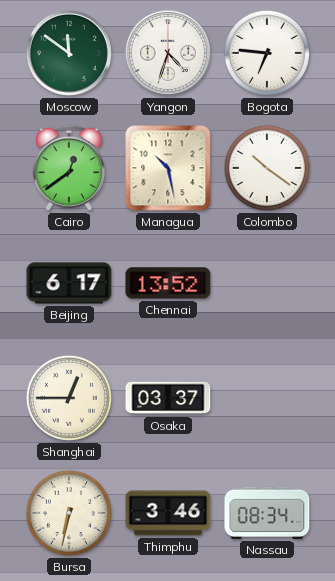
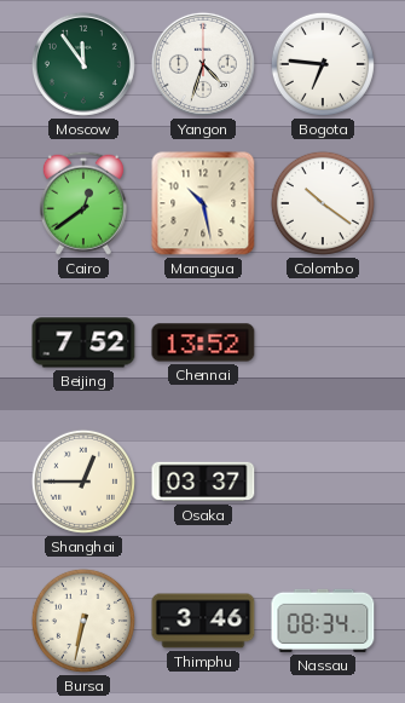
Moscow: 11:51 -> 11:54 (83, 64)
Beijing: 6:17 -> 7:52 (83, 342)
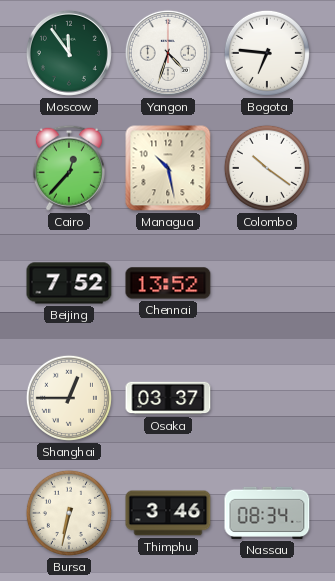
Cairo: 12:39 -> 12:37 (69, 168)
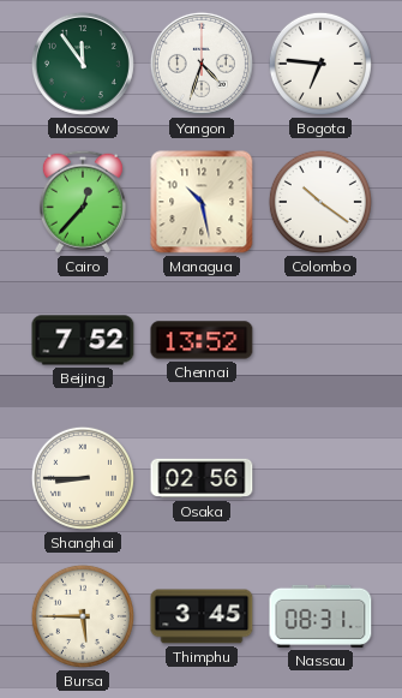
Shanghai: 12:45 -> 8:45 (83, 478)
Osaka: 03:37 -> 02:56 (202, 478)
Bursa: 6:32 -> 5:45 (83, 616)
Thimphu: 3:46 -> 3:45 (202, 616)
Nassau: 08:34 -> 08:31 (320, 616)
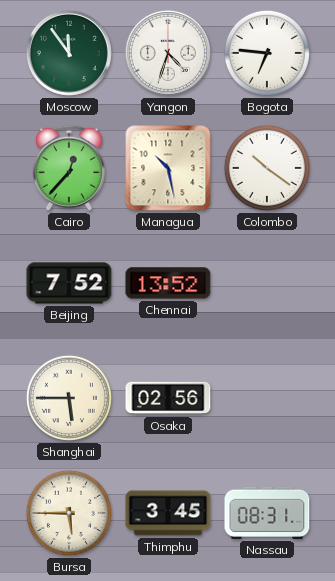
Shanghai: 8:45 -> 5:45 (69, 398)
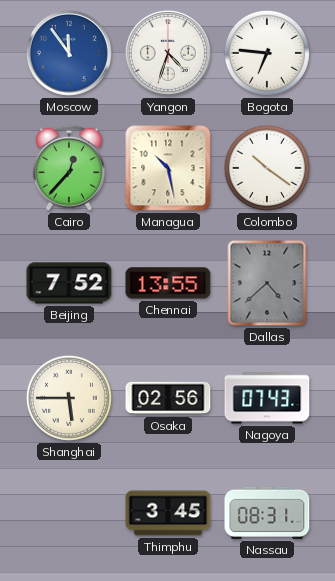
Moscow dial: green -> blue (69, 53)
Chennai: 13:52 -> 13:55 (168, 283)
Dallas: none -> 4:38 (267, 283)
Nagoya: none -> 07:43 (267, 398)
Bursa: 5:45 -> none (69, 513)
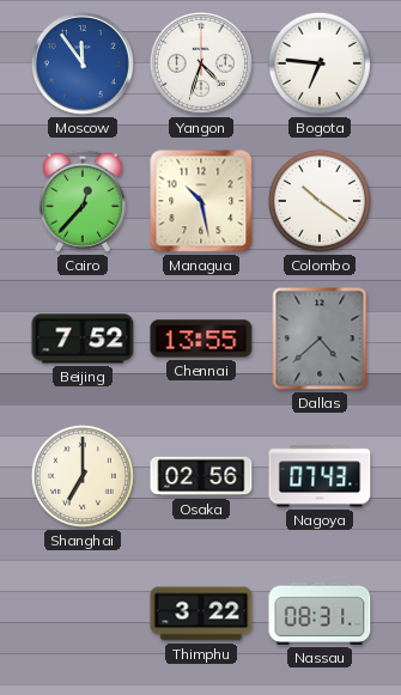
Shanghai: 5:45 -> 7:00 (83, 476)
Thimphu: 3:45 -> 3:22 (201, 614)
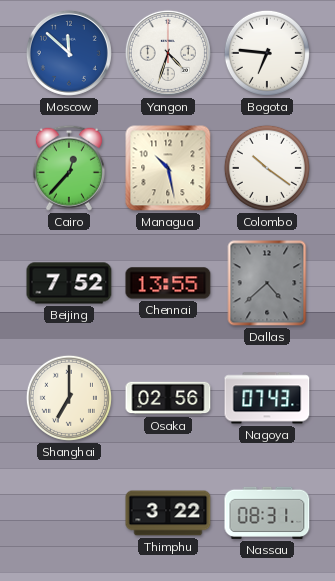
Moscow: 11:54 -> 11:52 (69, 53)
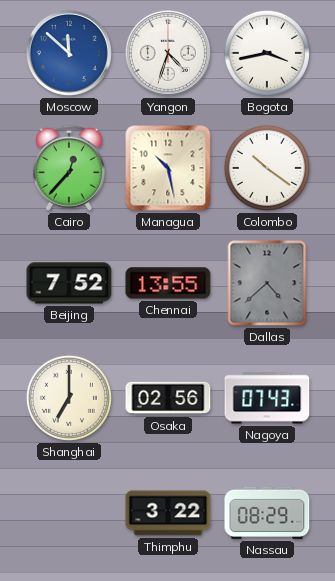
Bogota: 6:46 -> 3:43 (267, 53)
Nassau: 08:31 -> 08:29 (267, 513)
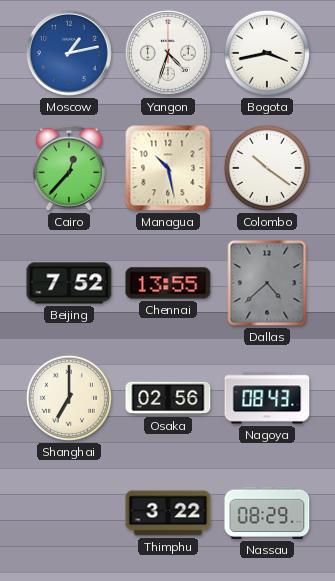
Moscow: 11:52 -> 1:13 (69, 53)
Nagoya: 07:43 -> 08:43 (267, 398)
